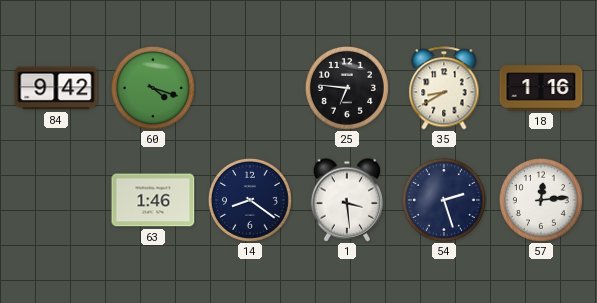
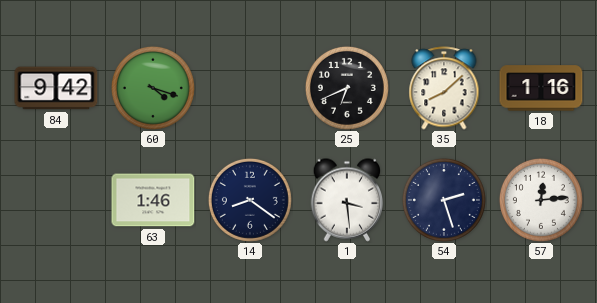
25: 6:46 -> 6:41 (347, 88)
35: 8:40 -> 8:08 (444, 88)
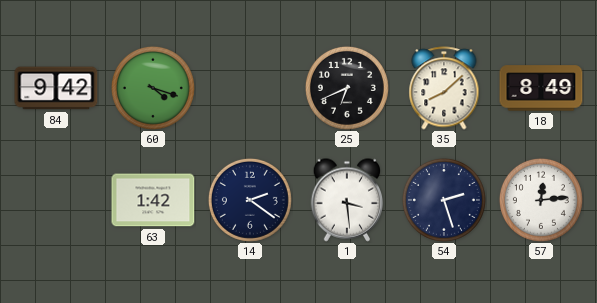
18: 1:16 -> 8:49 (541, 88)
63: 1:46 -> 1:42 (153, 200)
14: 8:21 -> 2:21 (250, 200)
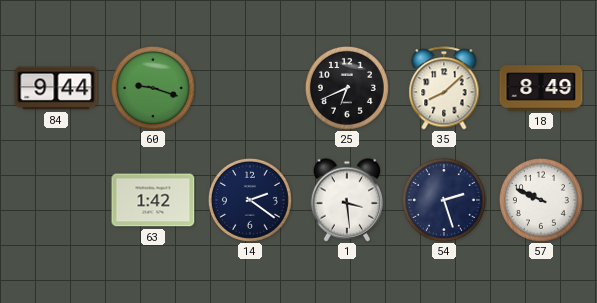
84: 9:42 -> 9:44 (56, 88)
60: 4:18 -> 9:18 (153, 88)
57: 12:14 -> 9:49 (541, 200)
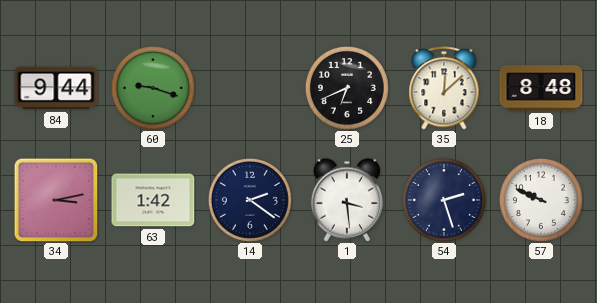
35: 8:08 -> 12:08 (444, 88)
18: 8:49 -> 8:48 (541, 88)
34: none -> 3:13 (56, 200)
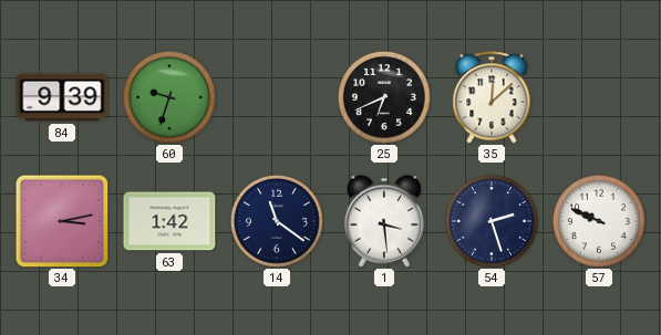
84: 9:44 -> 9:39 (62, 97)
60: 9:18 -> 9:33 (169, 97)
18: 8:48 -> none (541, 88)
14: 2:21 -> 11:21 (277, 221)
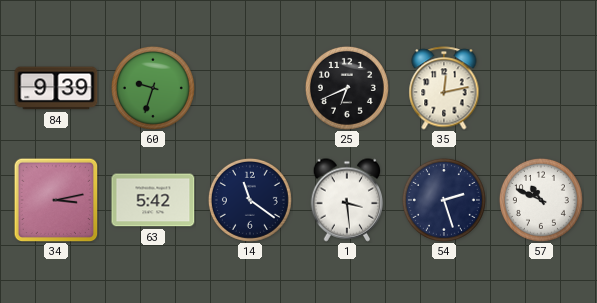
35: 12:08 -> 12:13 (444, 88)
63: 1:42 -> 5:42 (153, 200)
57: 9:49 -> 10:49 (541, 200)
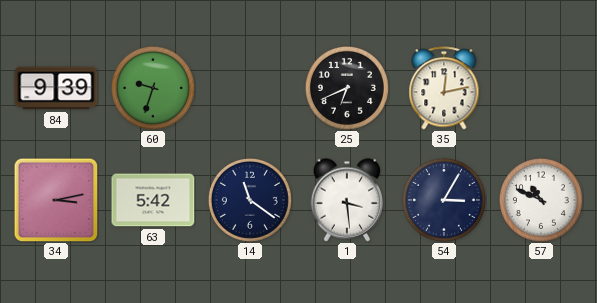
54: 2:27 -> 3:05 (444, 200)
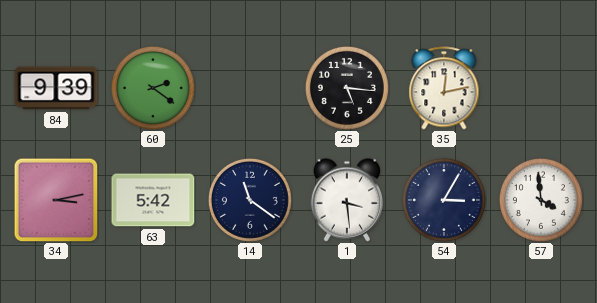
60: 9:33 -> 2:21 (153, 88)
25: 6:41 -> 5:16 (347, 88)
57: 10:49 -> 3:59 (541, 200)
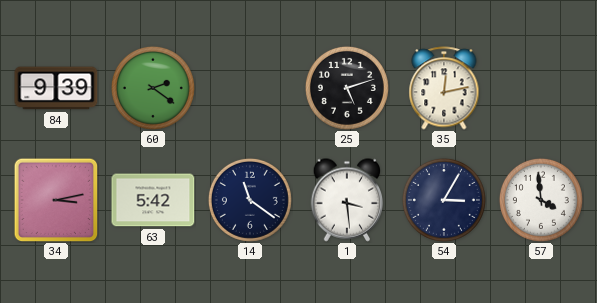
25: 5:16 -> 5:12 (347, 88)
